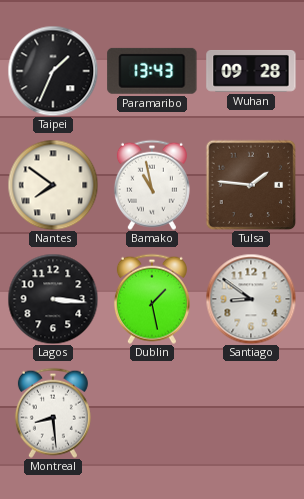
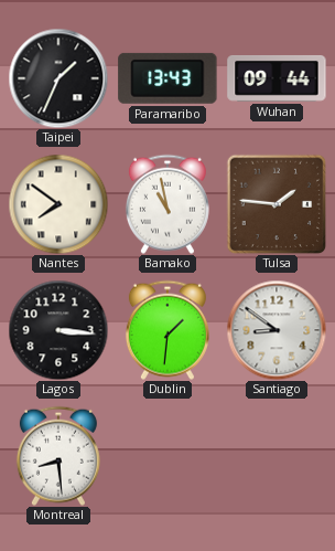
Wuhan: 09:28 -> 09:44 (277, 78)
Dublin: 1:28 -> 1:31 (167, 330)
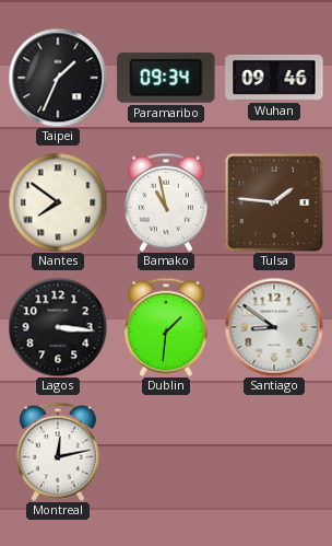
Paramaribo: 13:43 -> 09:34 (166, 78)
Wuhan: 09:44 -> 09:46 (274, 78)
Montreal: 8:29 -> 12:13 (58, 452)
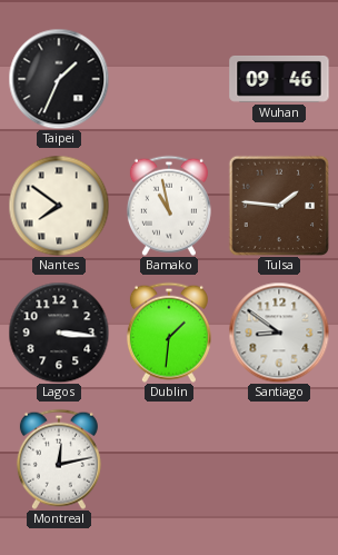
Paramaribo: 09:34 -> none (166, 78)
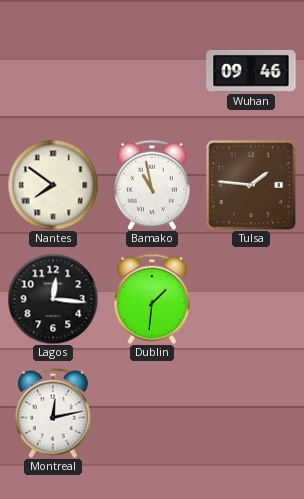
Taipei: 1:34 -> none (59, 79)
Lagos: 3:16 -> 12:16 (53, 299)
Santiago: 8:51 -> none (279, 333)
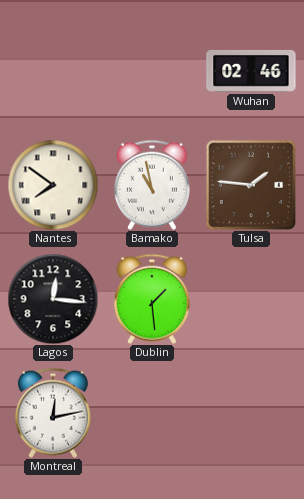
Wuhan: 09:46 -> 02:46 (251, 71)
Dublin: 1:31 -> 1:29 (152, 299)
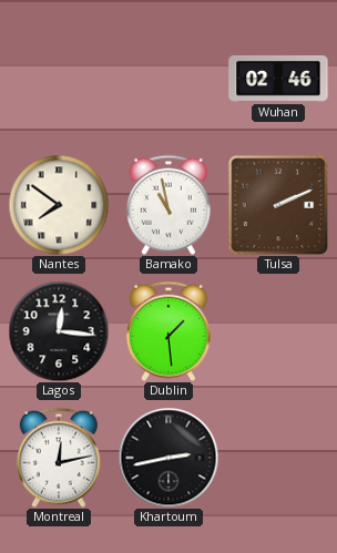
Tulsa: 1:46 -> 2:11 (278, 205)
Khartoum: none -> 2:43 (168, 458)
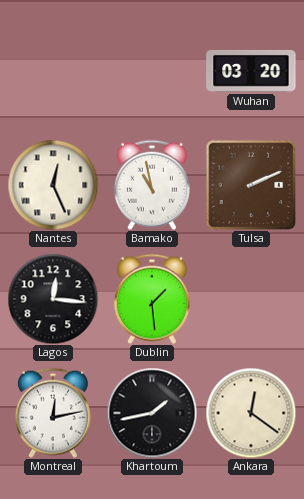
Wuhan: 02:46 -> 03:20 (251, 71)
Nantes: 7:51 -> 12:26 (53, 185)
Khartoum: 2:43 -> 1:43 (152, 413)
Ankara: none -> 12:21 (251, 413)
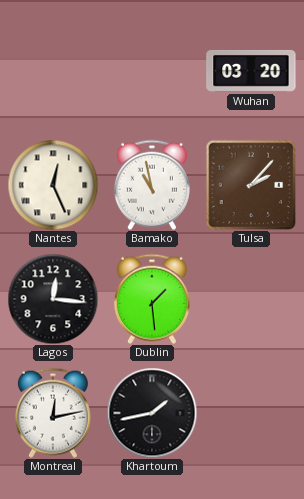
Tulsa: 2:11 -> 2:07 (251, 185)
Ankara: 12:21 -> none (251, 413)
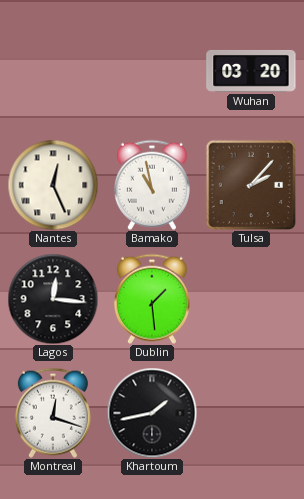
Montreal: 12:13 -> 12:18 (53, 413)
